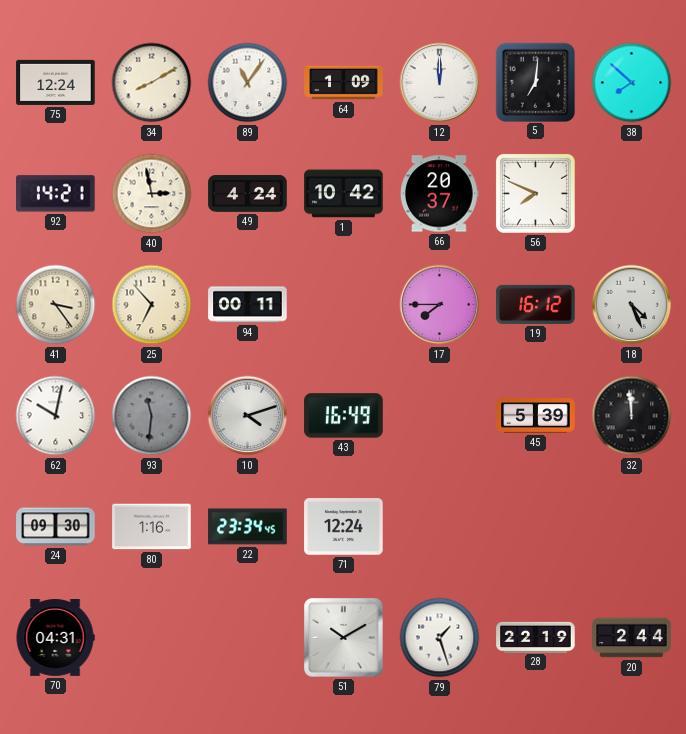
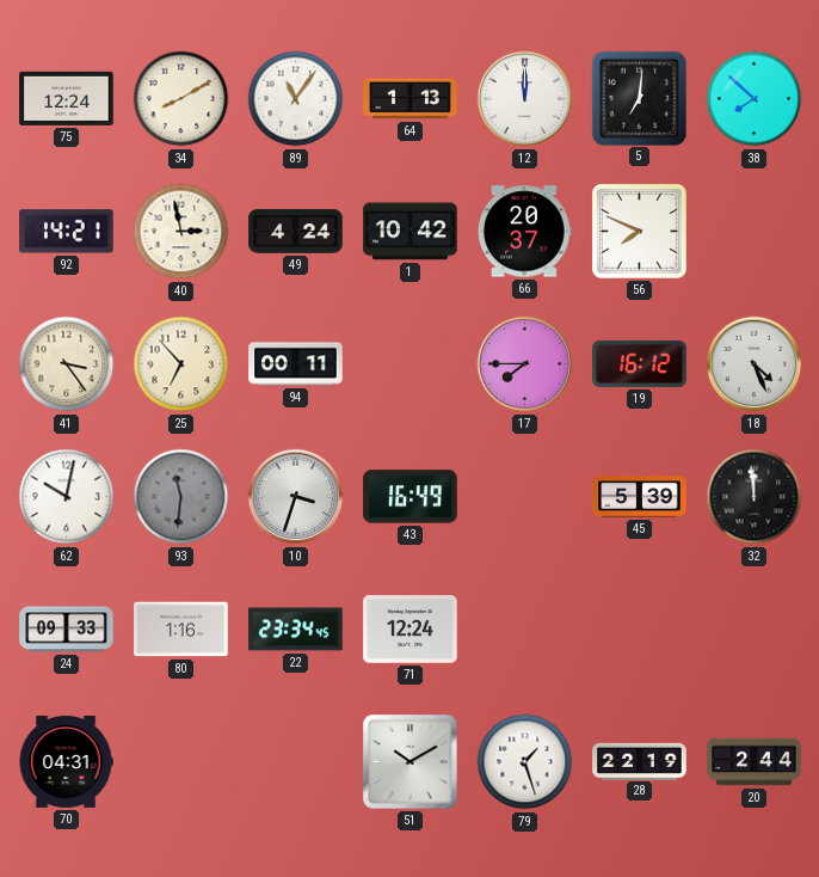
64: 1:09 -> 1:13 (411, 99)
10: 4:12 -> 3:33 (296, 497)
24: 09:30 -> 09:33 (67, 630)
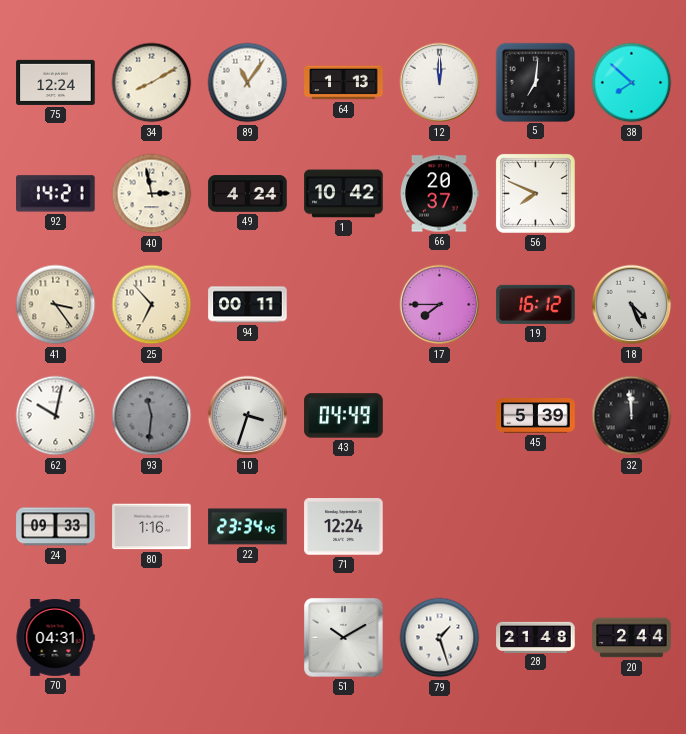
43: 16:49 -> 04:49 (344, 416)
28: 22:19 -> 21:48 (536, 637)
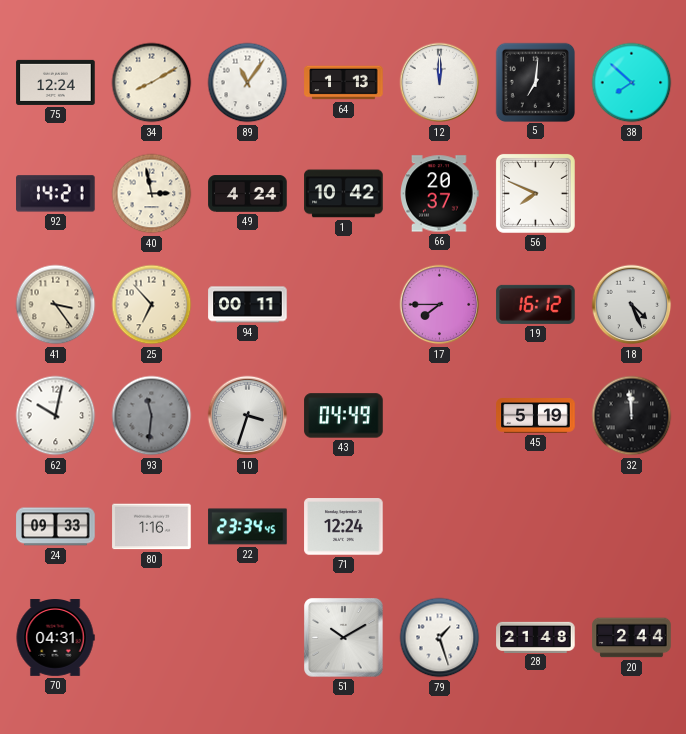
45: 5:39 -> 5:19 (536, 416)
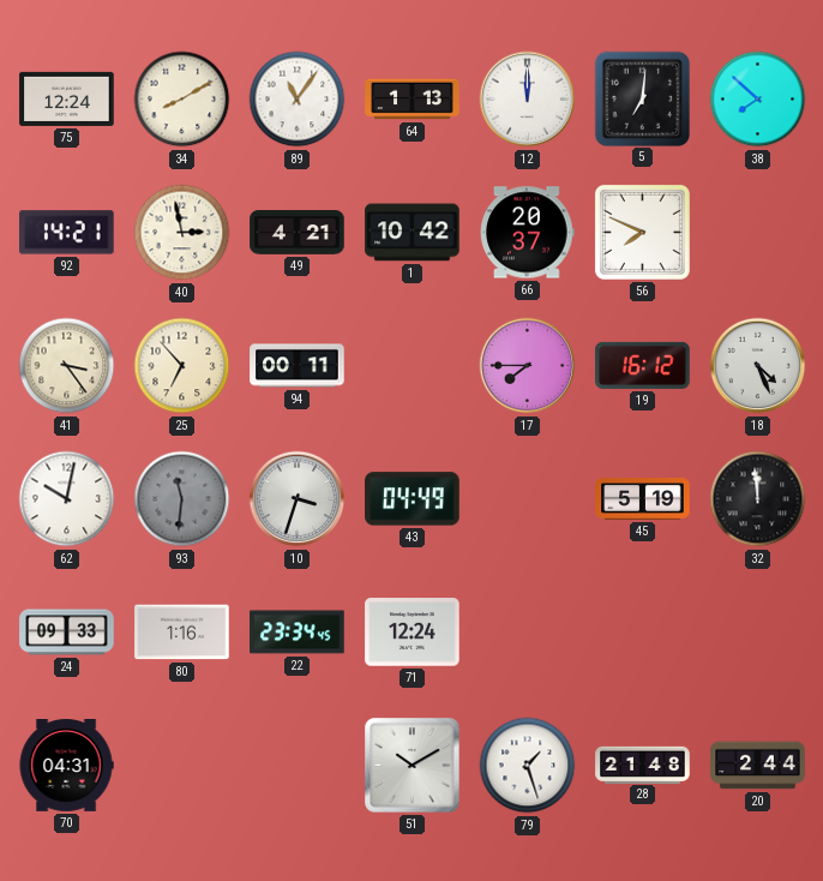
49: 4:24 -> 4:21 (298, 233)
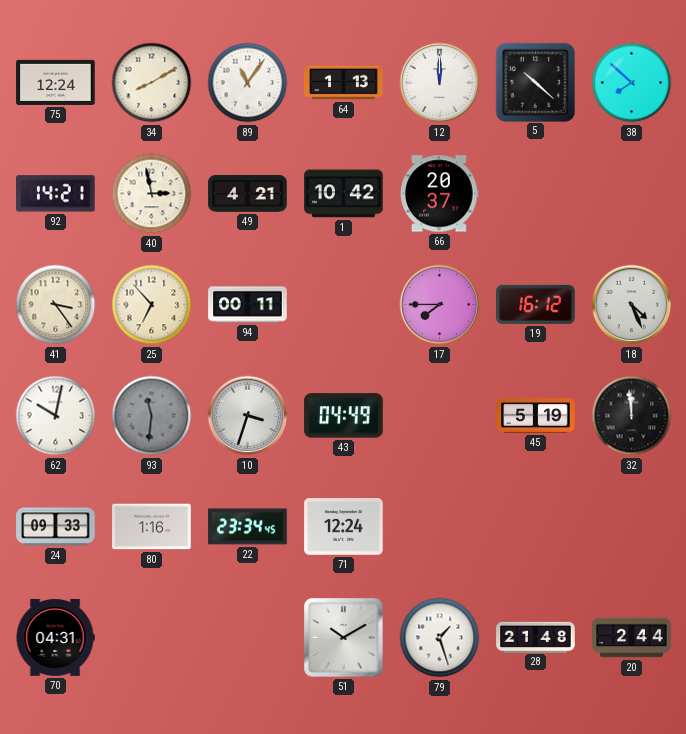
5: 7:01 -> 10:22 (535, 82)
56: 7:49 -> none (642, 232)
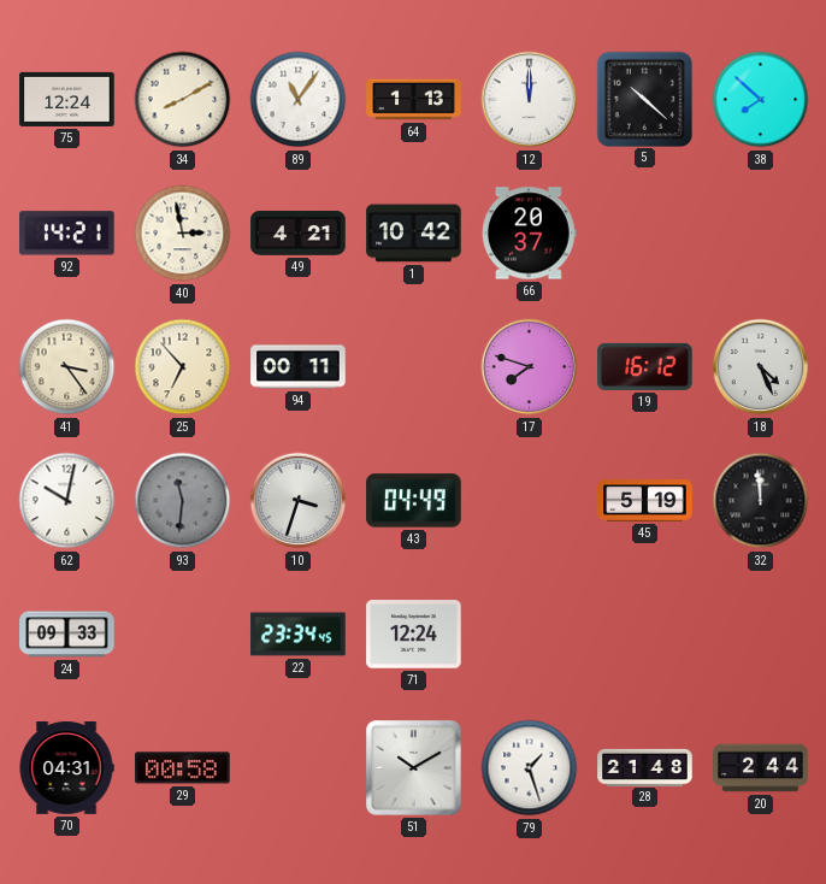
17: 7:45 -> 7:48 (530, 367)
80: 1:16 -> none (152, 527)
29: none -> 00:58 (183, 768)
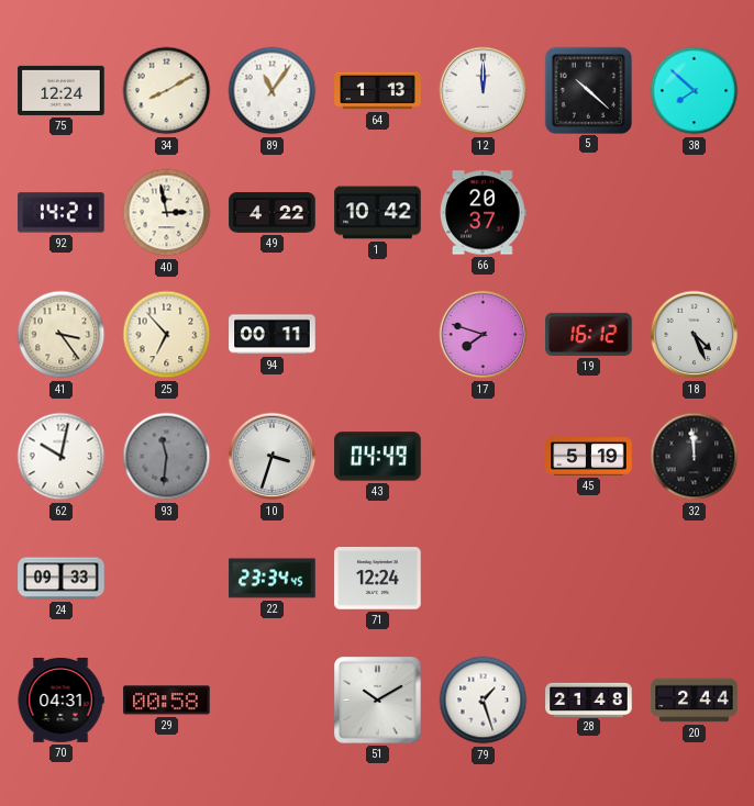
49: 4:21 -> 4:22 (273, 213)
